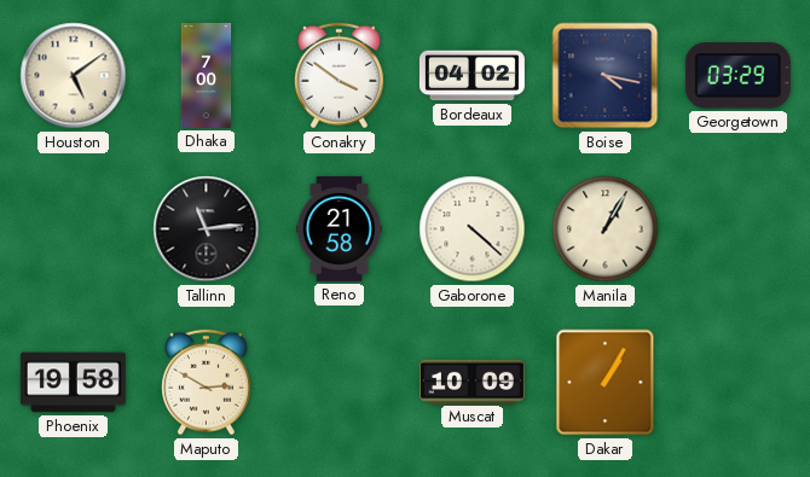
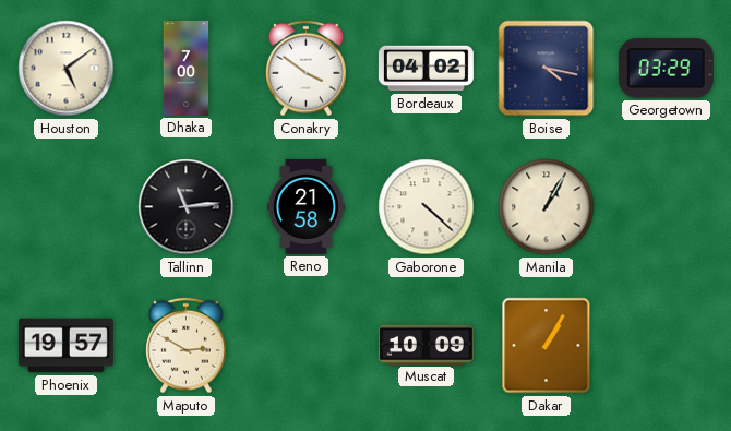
Phoenix: 19:58 -> 19:57 (65, 346)
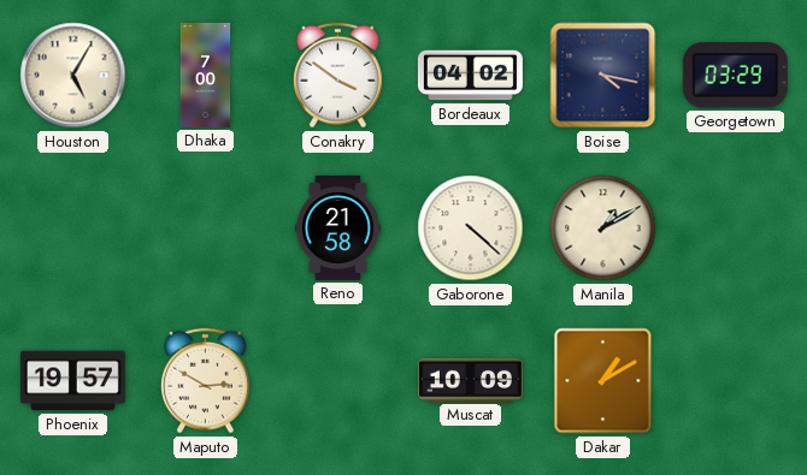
Houston: 5:09 -> 5:05 (73, 76)
Tallinn: 11:14 -> none (187, 207)
Manila: 1:05 -> 1:10 (603, 228)
Dakar: 1:05 -> 1:10 (603, 381)
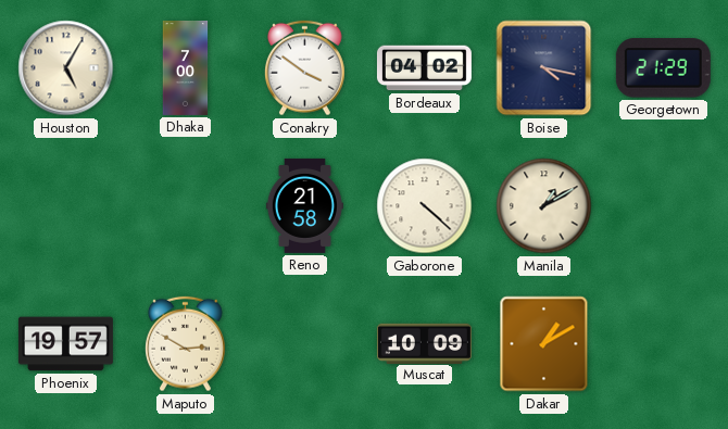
Georgetown: 03:29 -> 21:29 (663, 68)
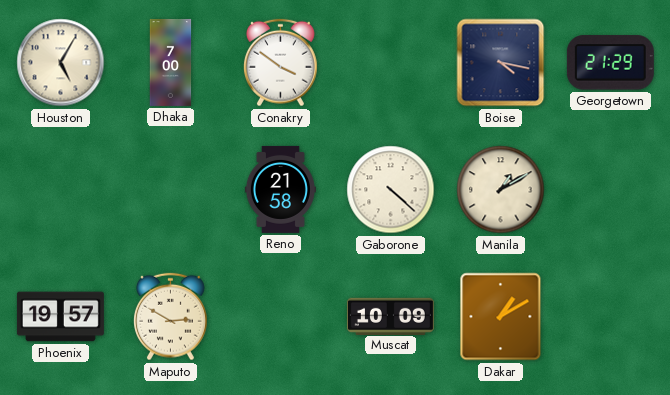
Bordeaux: 04:02 -> none (424, 68)
